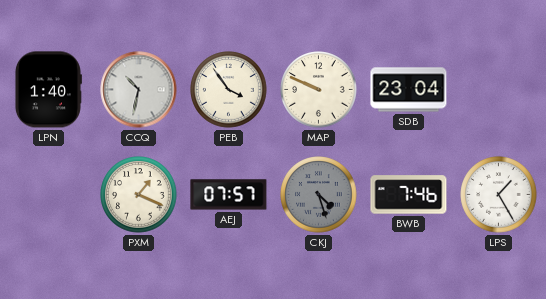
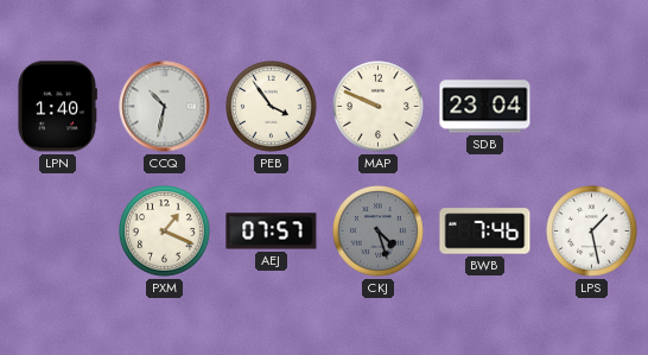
LPS: 1:25 -> 1:28 (592, 232)
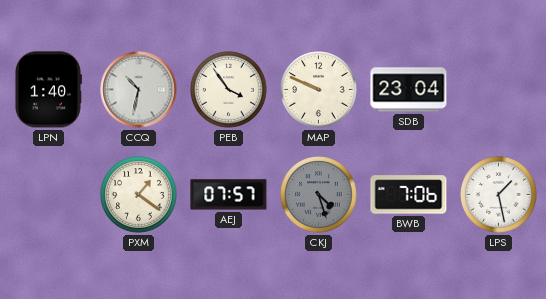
PXM: 1:19 -> 1:21 (139, 195)
BWB: 7:46 -> 7:06 (409, 195)
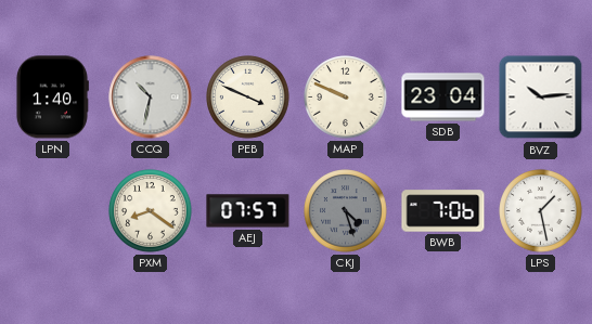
PEB: 3:54 -> 3:49 (248, 98)
BVZ: none -> 10:14 (541, 98)
PXM: 1:21 -> 8:21 (151, 211)
